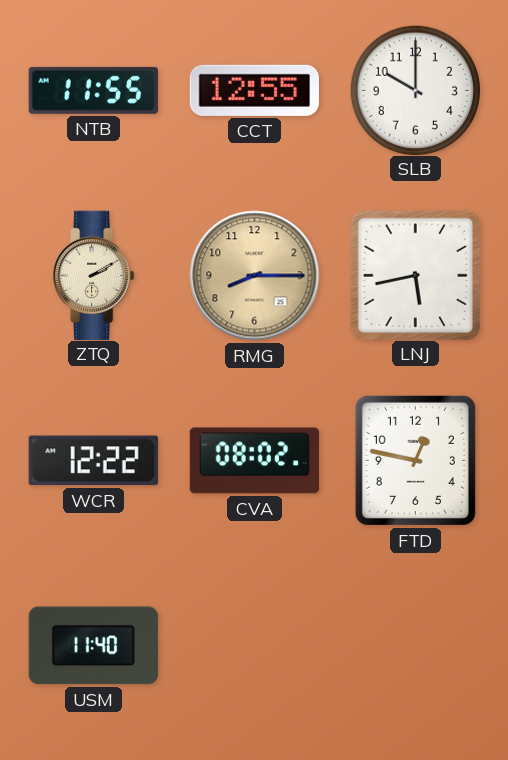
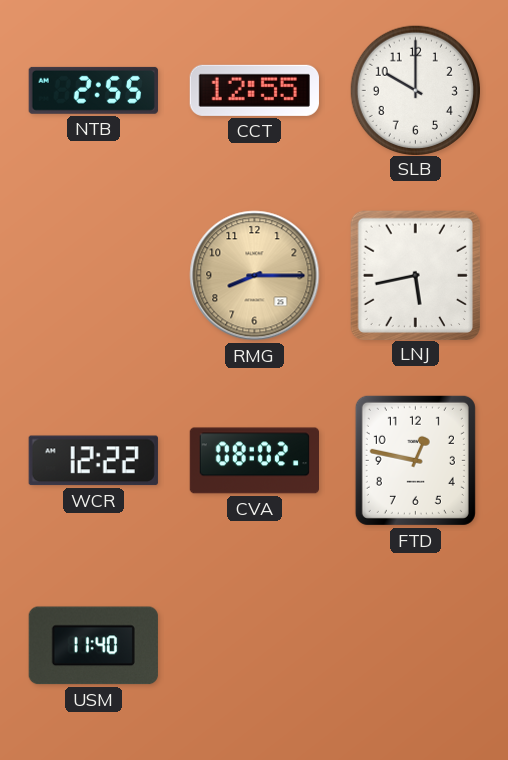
NTB: 11:55 -> 2:55 (93, 90)
ZTQ: 2:10 -> none (94, 275)
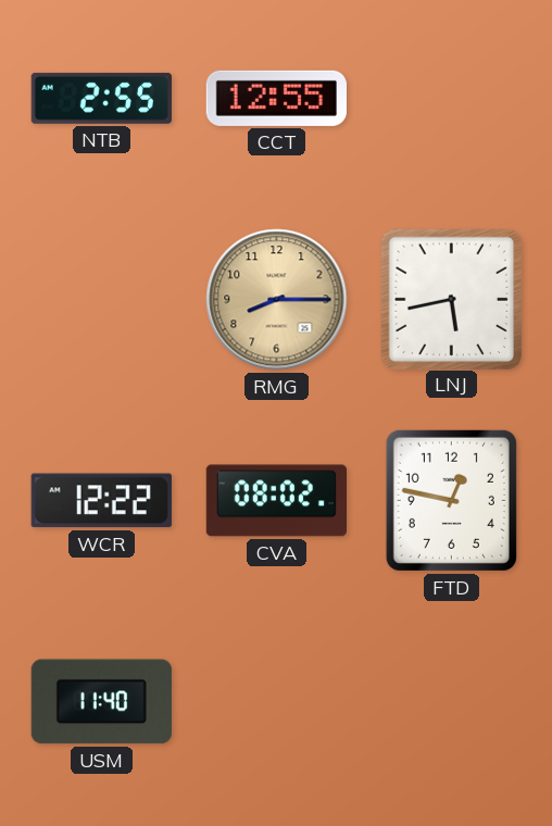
SLB: 10:00 -> none (415, 90)
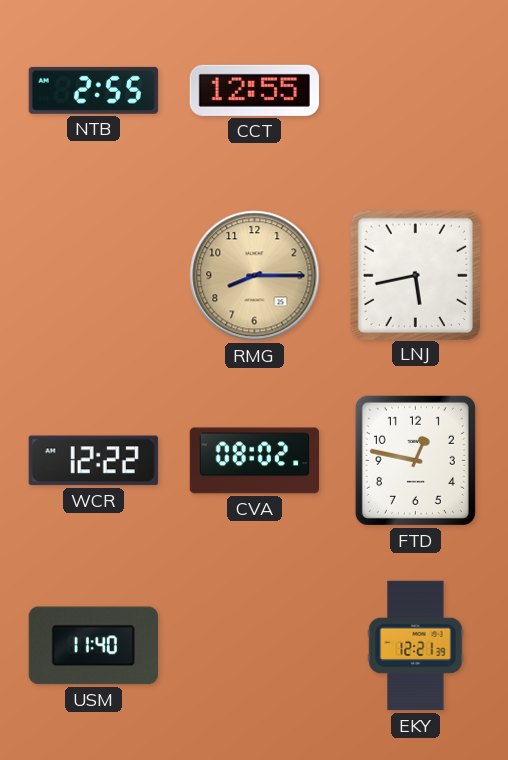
EKY: none -> 12:21 (416, 646)
